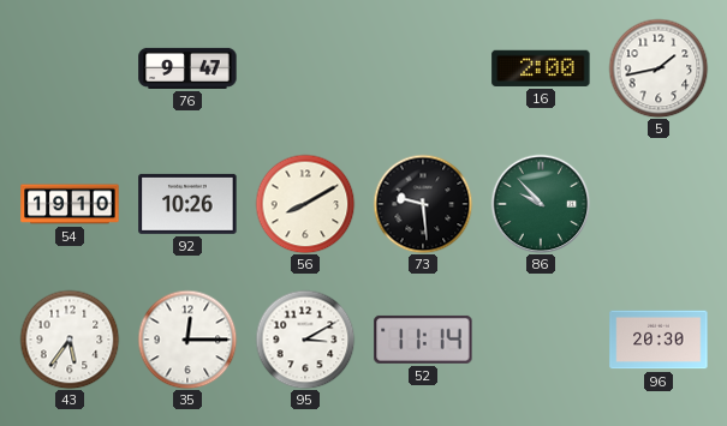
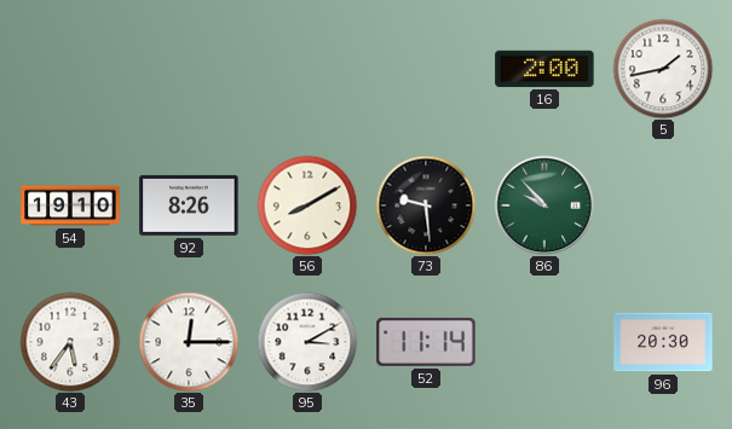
76: 9:47 -> none (187, 68)
92: 10:26 -> 8:26 (189, 205)
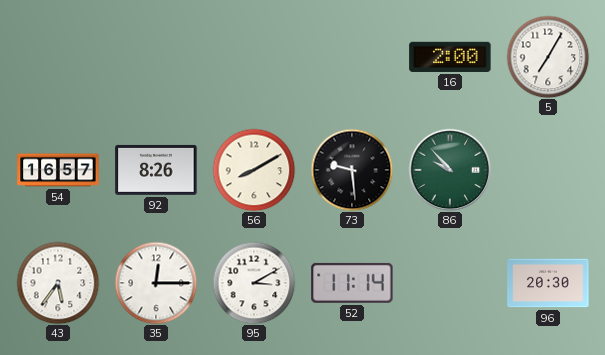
5: 1:43 -> 7:05 (548, 57)
54: 19:10 -> 16:57 (58, 170)
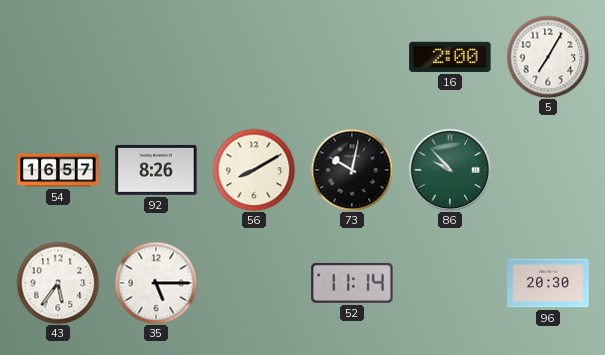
73: 9:29 -> 10:02 (352, 170)
35: 12:15 -> 5:15 (156, 283)
95: 3:10 -> none (254, 283)
